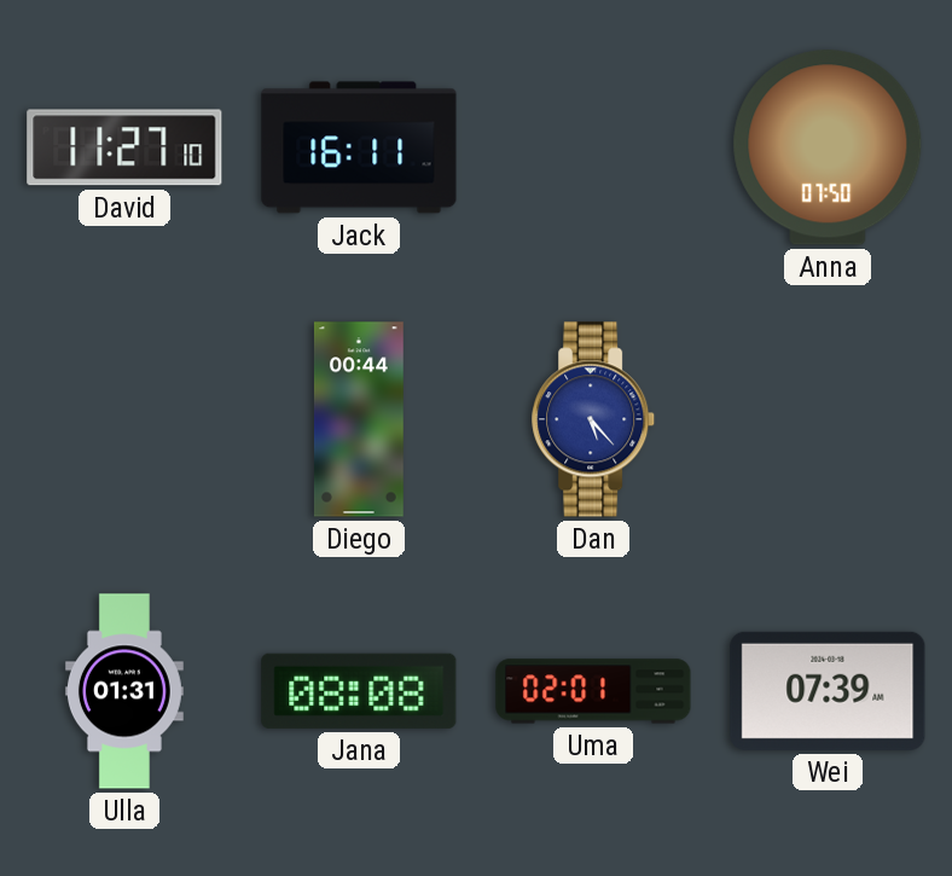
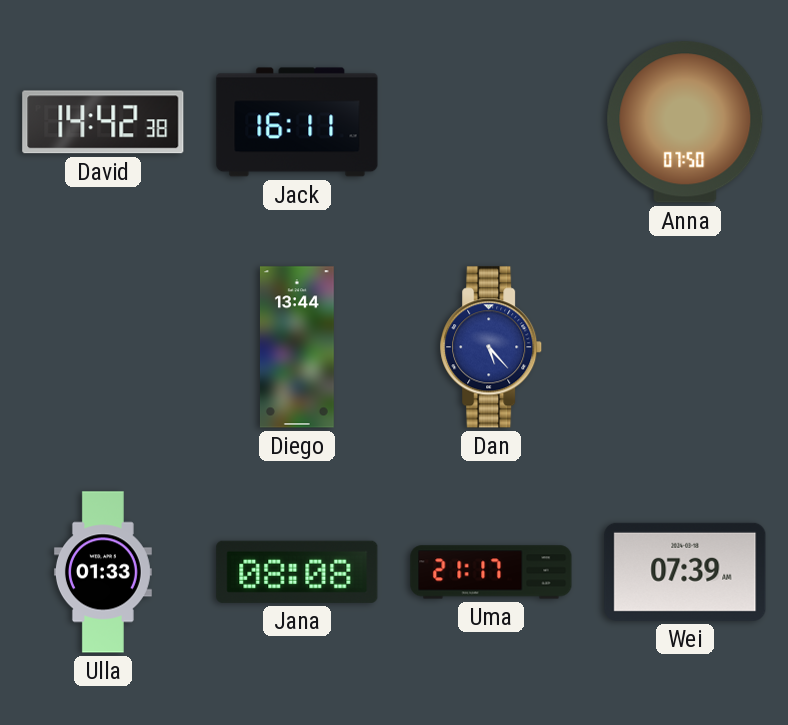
David: 11:27 -> 14:42 (103, 122)
Diego: 00:44 -> 13:44 (297, 347)
Ulla: 01:31 -> 01:33 (103, 572)
Uma: 02:01 -> 21:17 (491, 572)
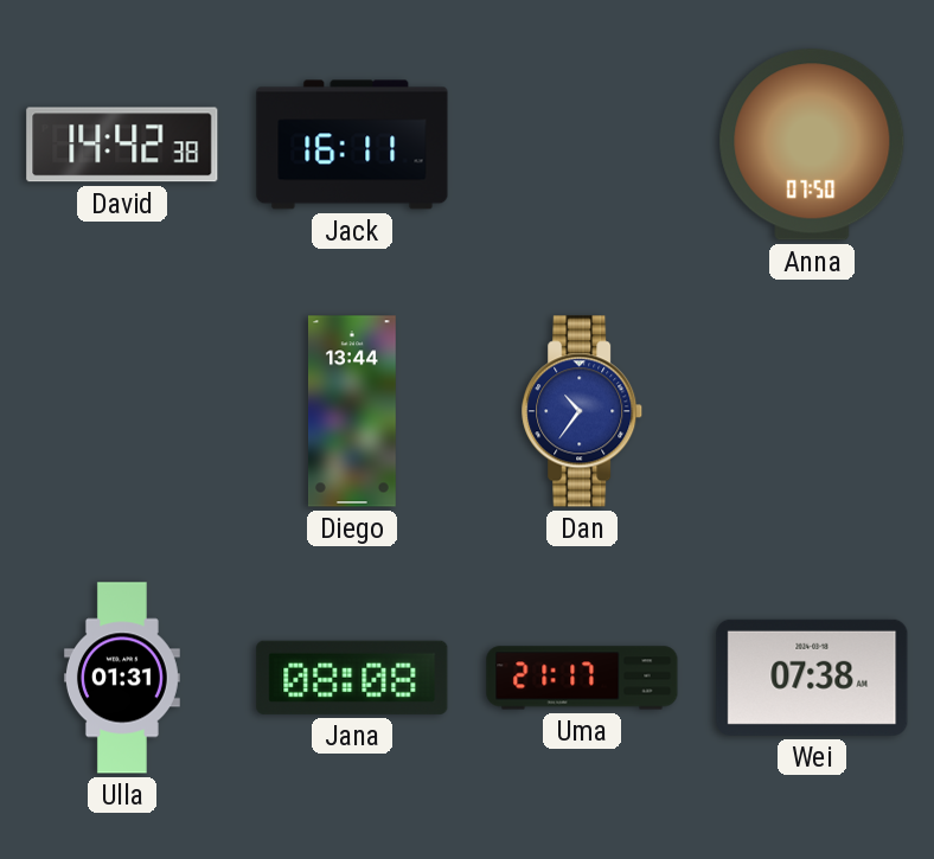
Dan: 5:23 -> 10:36 (583, 411)
Ulla: 01:33 -> 01:31 (122, 678)
Wei: 07:39 -> 07:38 (812, 678)
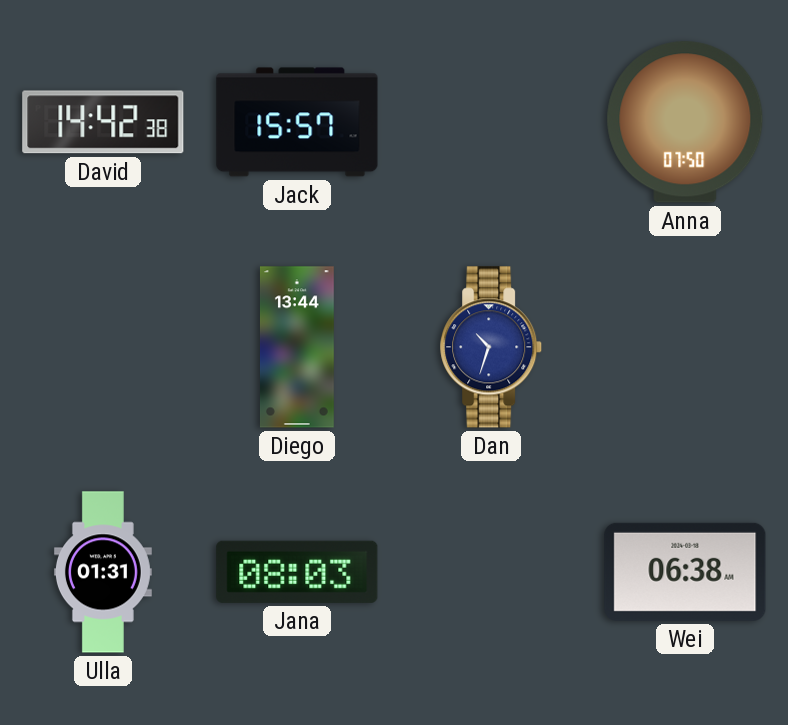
Jack: 16:11 -> 15:57 (297, 122)
Dan: 10:36 -> 10:33 (492, 347)
Jana: 08:08 -> 08:03 (297, 572)
Uma: 21:17 -> none (582, 678)
Wei: 07:38 -> 06:38 (685, 572)
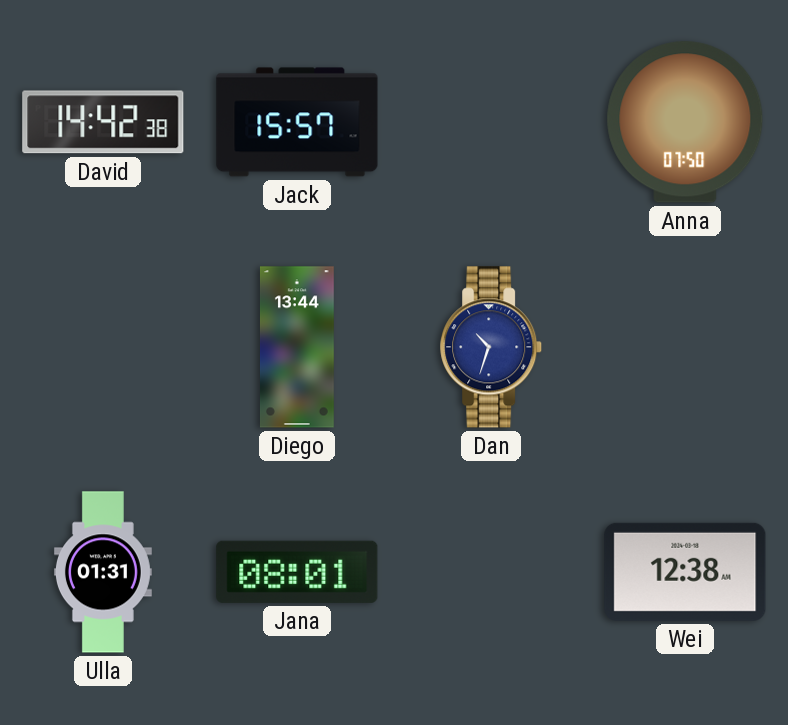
Jana: 08:03 -> 08:01 (297, 572)
Wei: 06:38 -> 12:38 (685, 572)
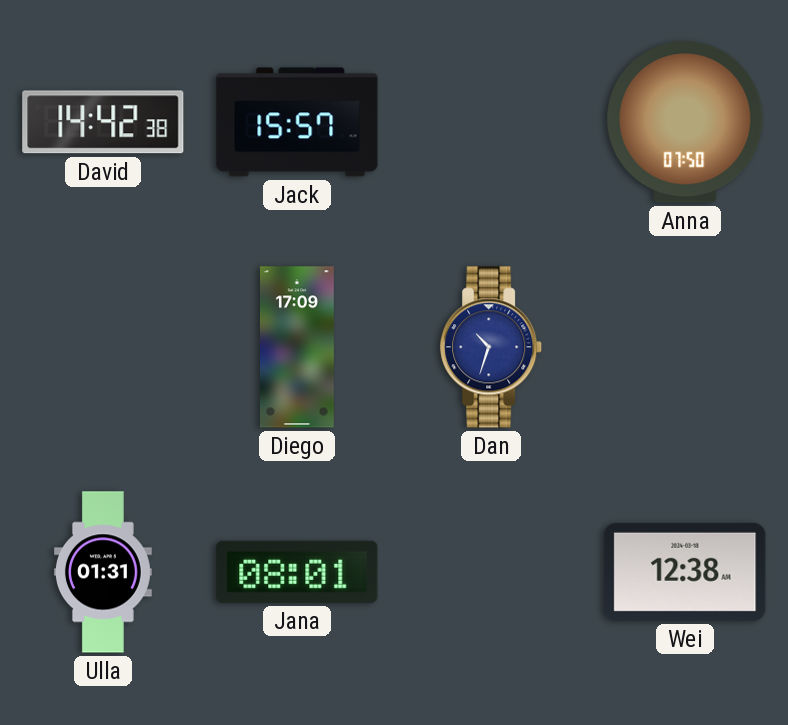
Diego: 13:44 -> 17:09 (297, 347)
